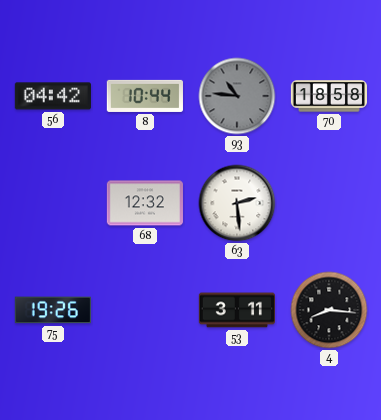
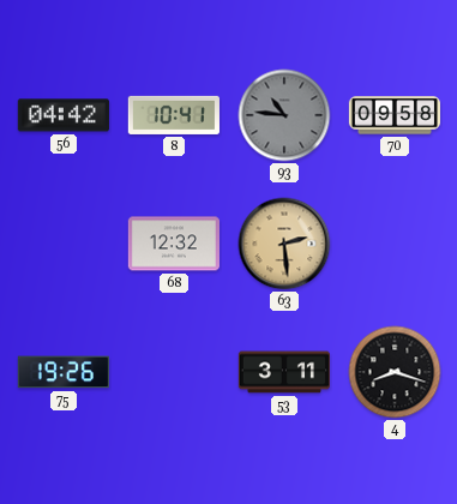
8: 10:44 -> 10:41 (174, 115)
70: 18:58 -> 09:58 (393, 115)
63 dial: white -> champagne (284, 244)
4: 8:16 -> 8:18 (395, 372)
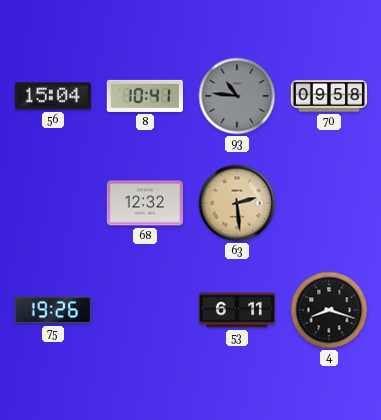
56: 04:42 -> 15:04 (53, 96)
53: 3:11 -> 6:11 (236, 310)
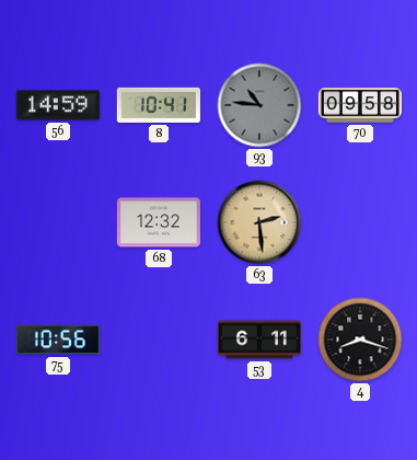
56: 15:04 -> 14:59 (58, 105)
75: 19:26 -> 10:56 (58, 340)
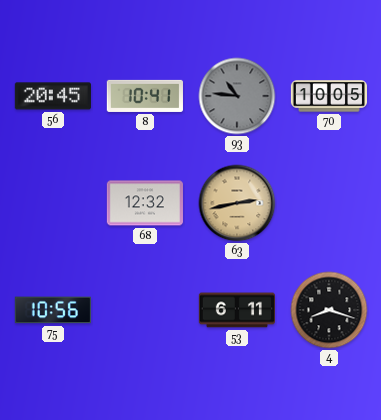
56: 14:59 -> 20:45 (53, 96)
70: 09:58 -> 10:05 (328, 96)
63: 2:29 -> 2:43 (237, 203)
